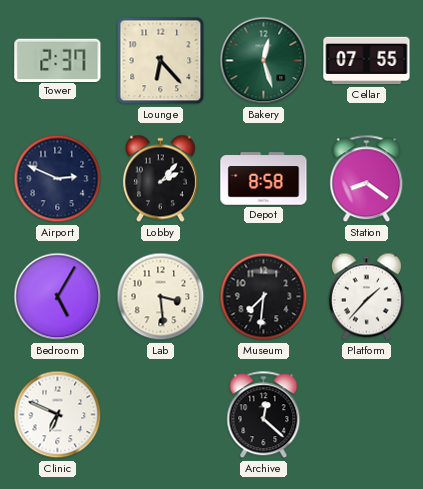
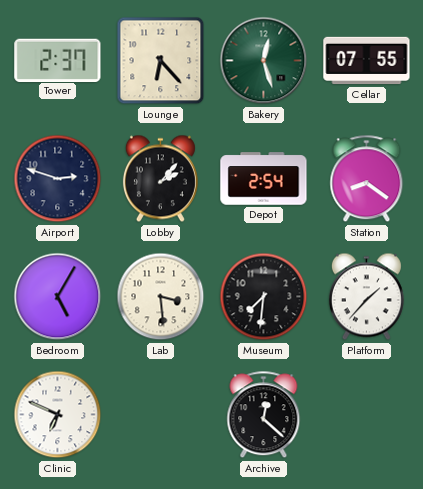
Airport: 2:49 -> 2:48 (58, 179)
Depot: 8:58 -> 2:54 (264, 179)
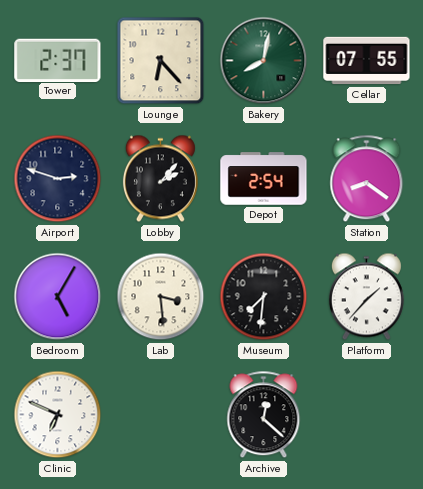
Bakery: 12:27 -> 8:02 (264, 61)
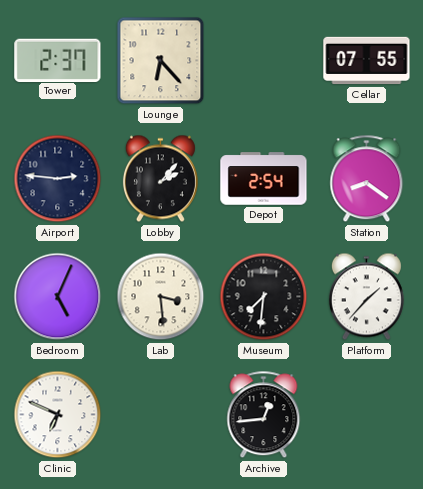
Bakery: 8:02 -> none (264, 61)
Airport: 2:48 -> 2:46 (58, 179)
Bedroom: 5:05 -> 5:04 (58, 297)
Archive: 12:22 -> 12:44 (264, 415)
